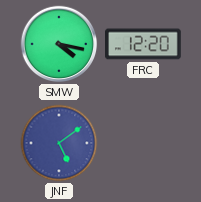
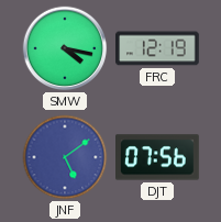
FRC: 12:20 -> 12:19 (158, 48)
DJT: none -> 07:56 (158, 157)
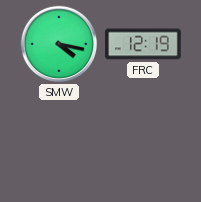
JNF: 5:09 -> none (65, 157)
DJT: 07:56 -> none (158, 157)
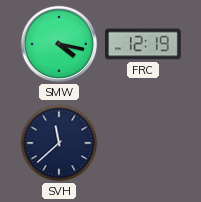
SVH: none -> 11:38 (59, 143)
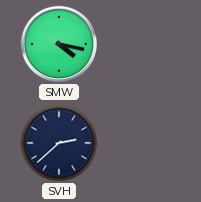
FRC: 12:19 -> none (144, 44)
SVH: 11:38 -> 2:38 (59, 143)
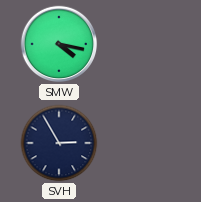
SVH: 2:38 -> 2:55 (59, 143)
